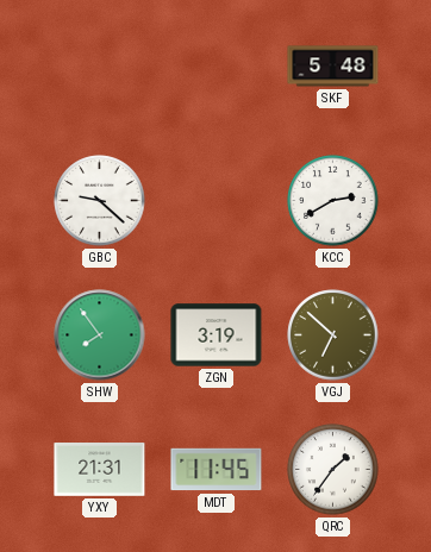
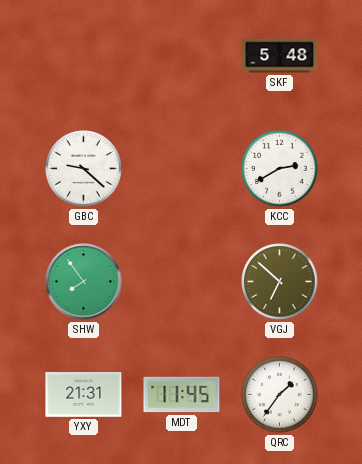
ZGN: 3:19 -> none (217, 335)
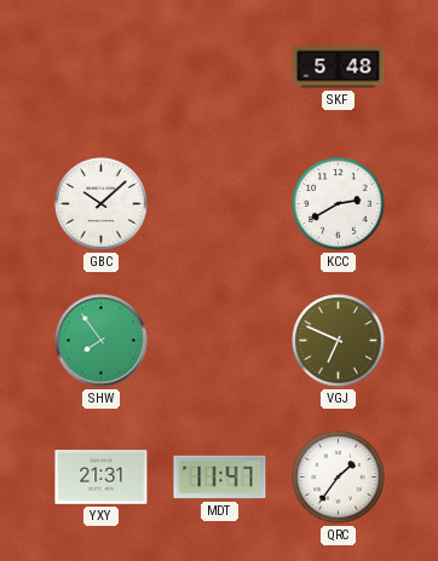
GBC: 9:22 -> 10:08 (102, 204)
VGJ: 6:52 -> 6:49 (339, 341)
MDT: 11:45 -> 11:47 (220, 478)
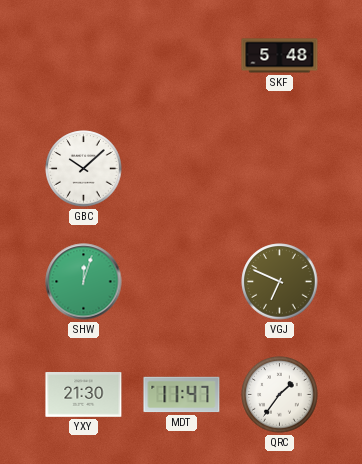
KCC: 2:40 -> none (339, 204)
SHW: 7:54 -> 12:03 (84, 282)
YXY: 21:31 -> 21:30 (84, 395)
